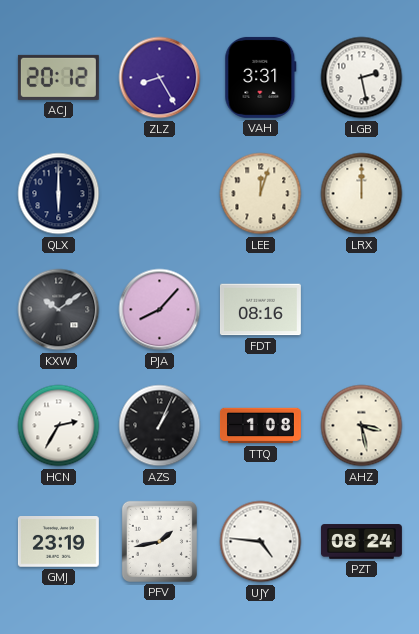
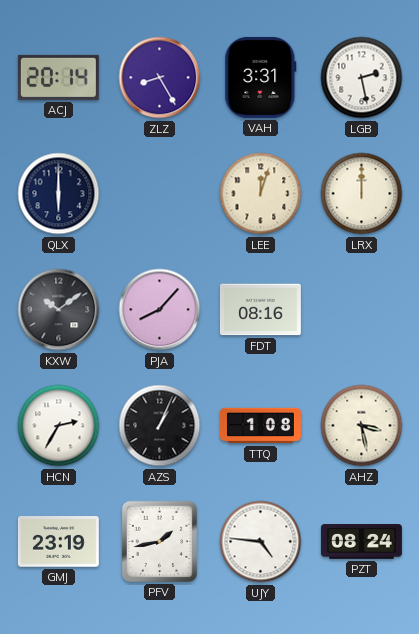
ACJ: 20:12 -> 20:14 (58, 77)
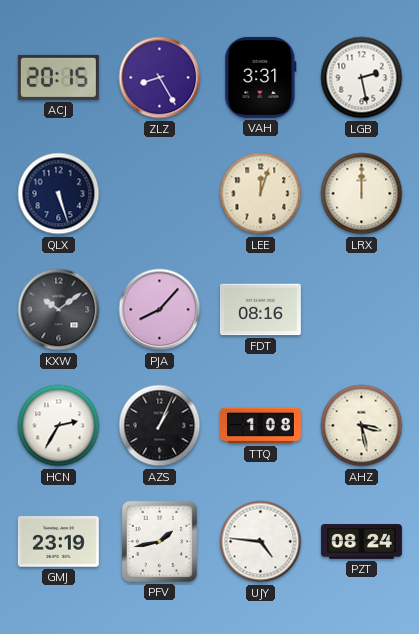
ACJ: 20:14 -> 20:15 (58, 77)
QLX: 6:00 -> 5:27 (59, 194)
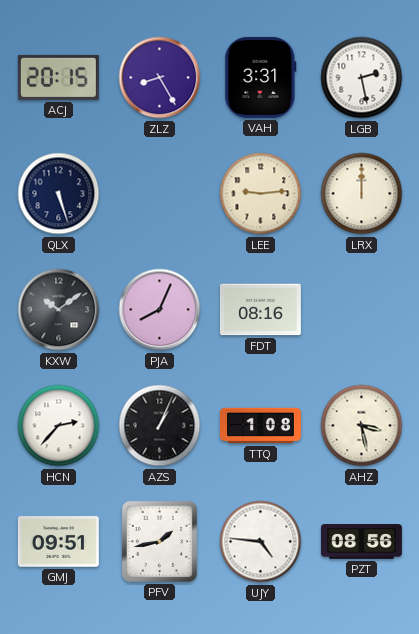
LEE: 12:03 -> 9:14 (261, 194)
PJA: 8:07 -> 8:04 (160, 310)
HCN: 2:35 -> 2:37 (59, 426)
GMJ: 23:19 -> 09:51 (58, 542)
PZT: 08:24 -> 08:56 (361, 542)
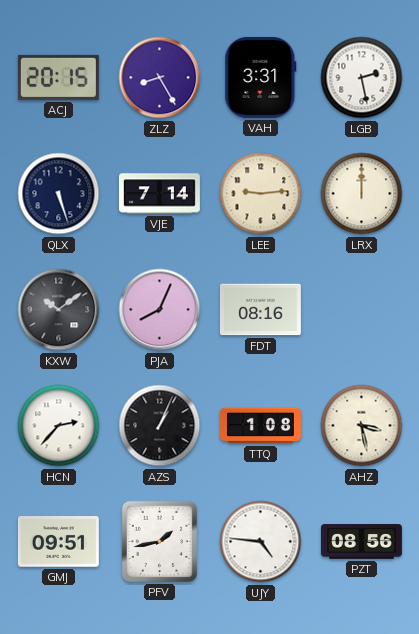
VJE: none -> 7:14 (159, 194)
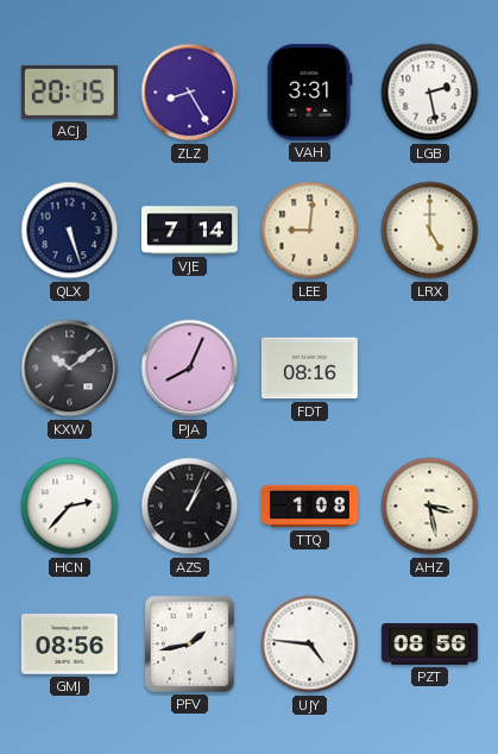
LEE: 9:14 -> 9:01 (310, 231)
LRX: 12:00 -> 5:00 (430, 231)
GMJ: 09:51 -> 08:56 (69, 645)
